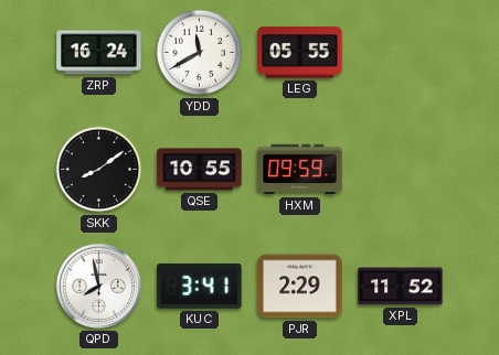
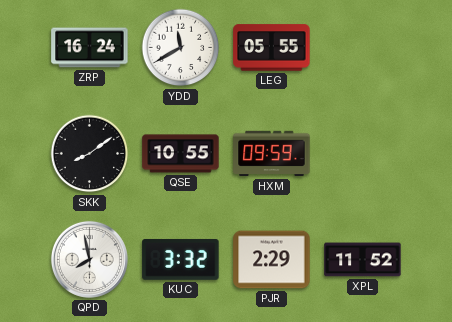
KUC: 3:41 -> 3:32 (181, 260)
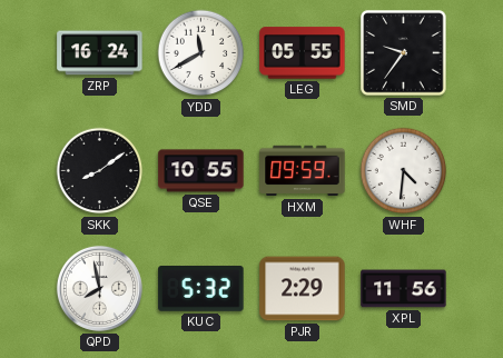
SMD: none -> 9:36 (404, 53)
WHF: none -> 4:31 (404, 171)
KUC: 3:32 -> 5:32 (201, 289)
XPL: 11:52 -> 11:56 (404, 289)
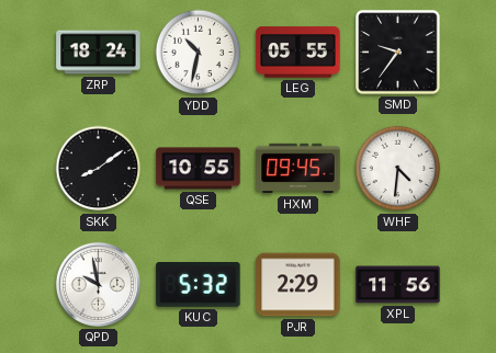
ZRP: 16:24 -> 18:24 (99, 53)
YDD: 11:40 -> 10:32 (199, 53)
HXM: 09:59 -> 09:45 (298, 169)
QPD: 7:58 -> 9:58 (98, 284)
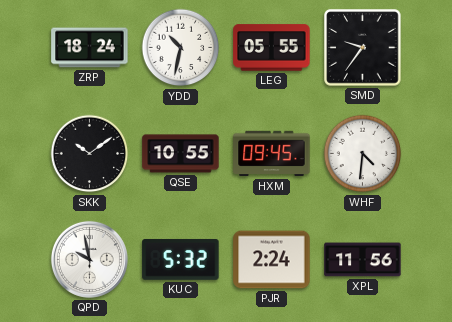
SKK: 8:09 -> 10:09 (90, 154)
PJR: 2:29 -> 2:24 (272, 260)
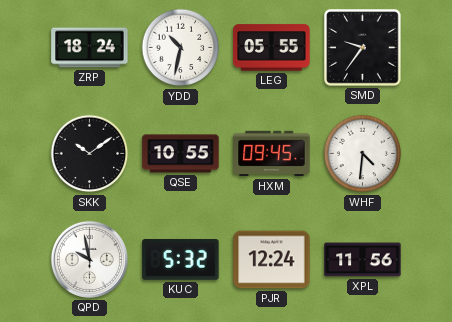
PJR: 2:24 -> 12:24 (272, 260)
